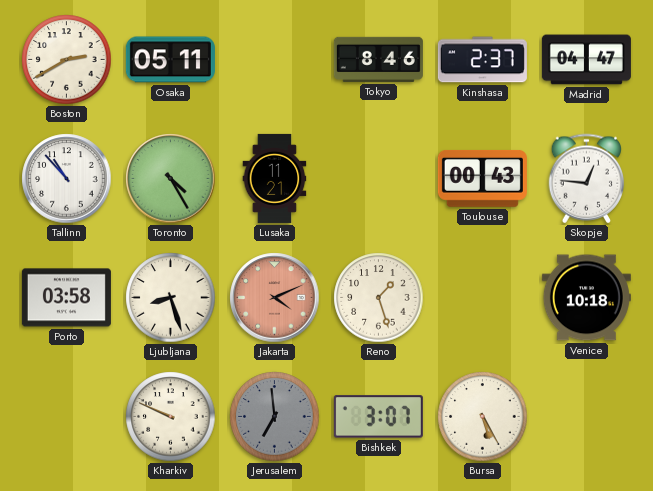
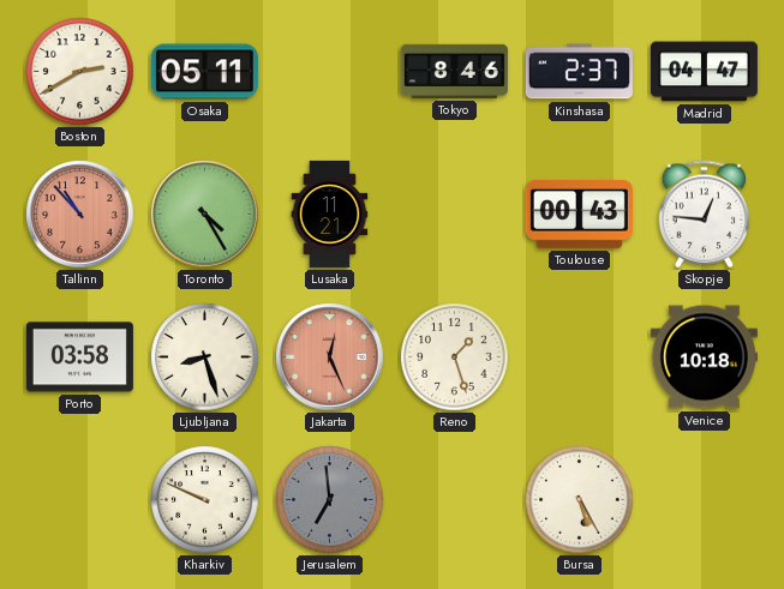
Tallinn dial: white -> salmon (80, 215)
Jakarta: 4:11 -> 12:26 (330, 357)
Bishkek: 3:07 -> none (378, 417)
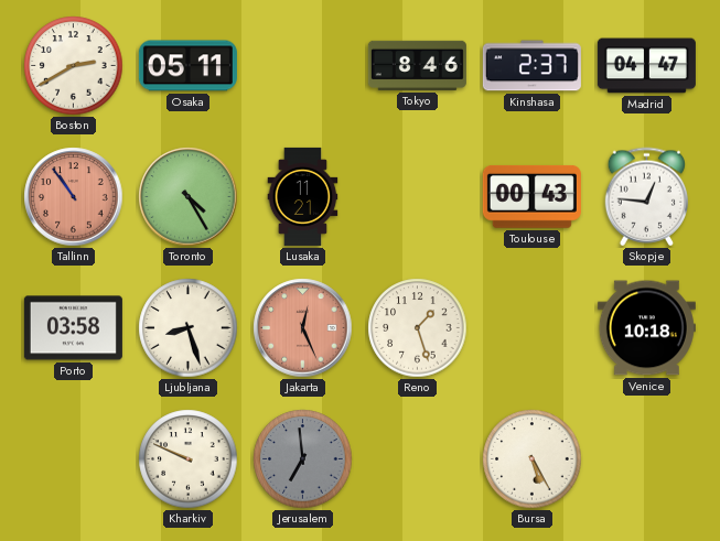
Tallinn: 10:53 -> 10:54 (74, 197)
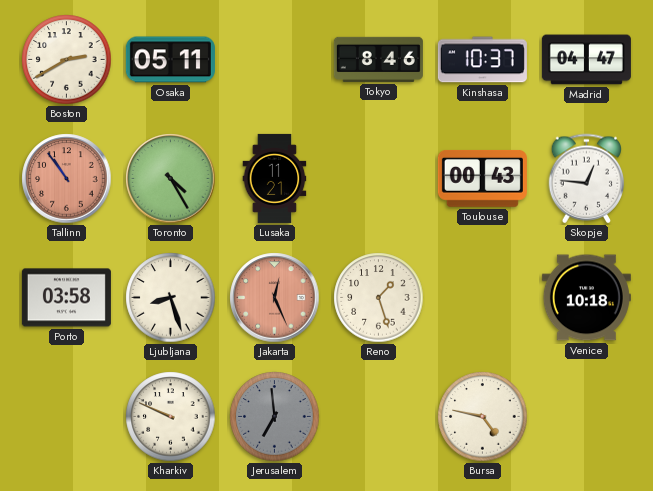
Kinshasa: 2:37 -> 10:37 (482, 60)
Bursa: 5:25 -> 4:47 (483, 417)
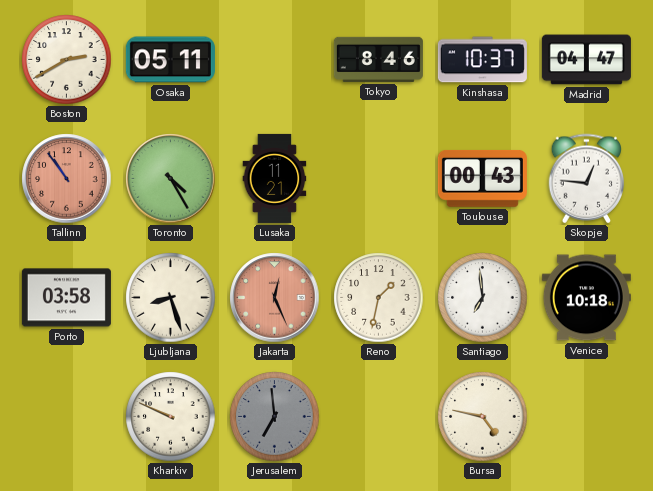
Reno: 1:27 -> 1:32 (379, 298)
Santiago: none -> 6:59 (483, 298)
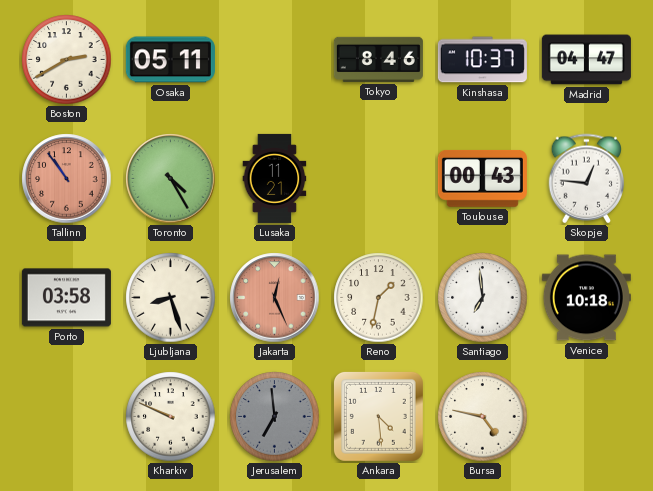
Ankara: none -> 4:29 (378, 416)
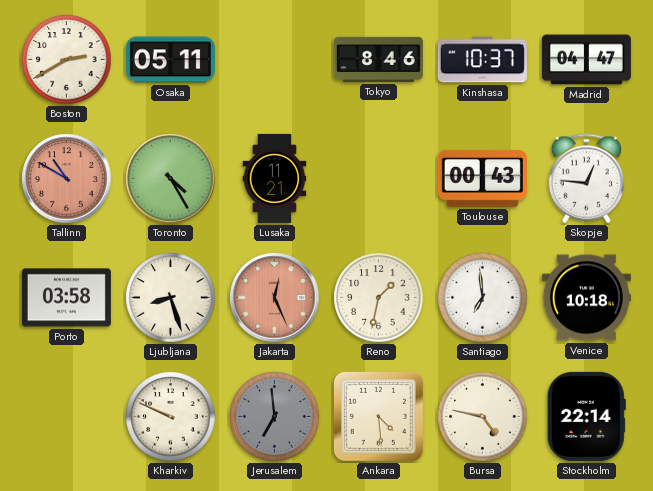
Tallinn: 10:54 -> 10:50 (67, 179)
Stockholm: none -> 22:14 (586, 416)
